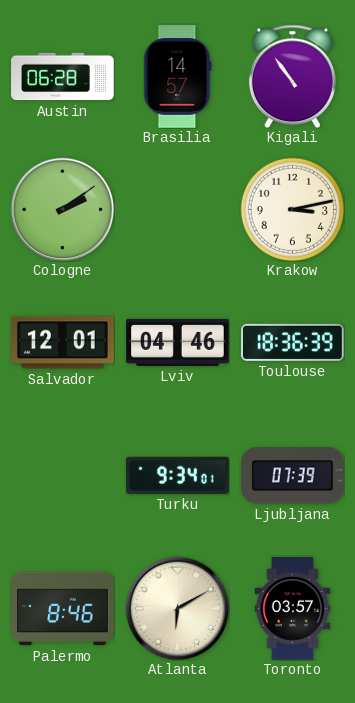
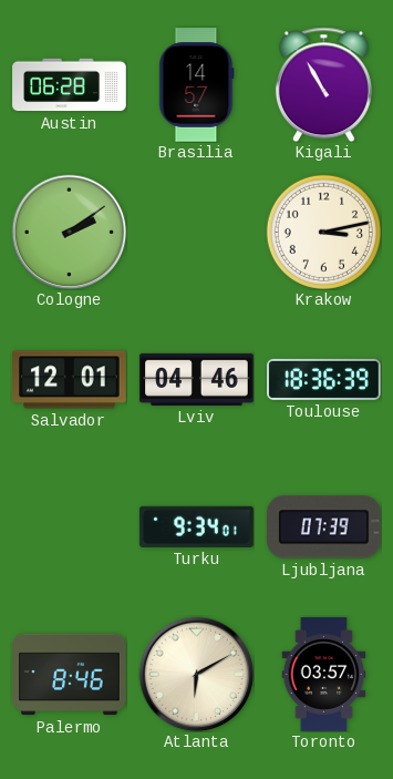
Kigali: 10:54 -> 10:55 (323, 84)
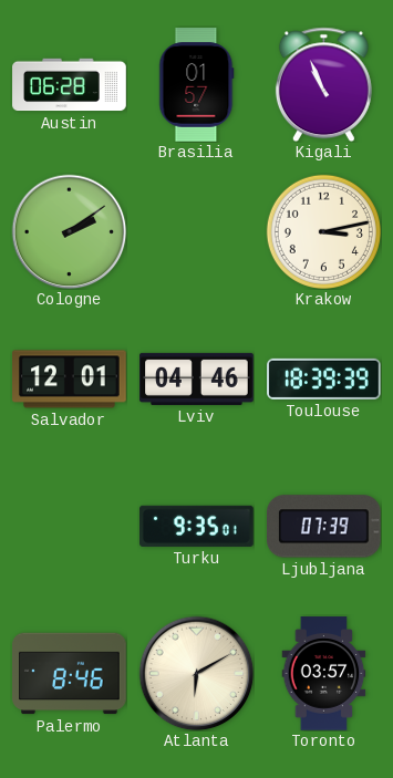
Brasilia: 14:57 -> 01:57 (197, 85)
Kigali: 10:55 -> 10:56 (323, 84)
Toulouse: 18:36 -> 18:39 (324, 378)
Turku: 9:34 -> 9:35 (197, 526)
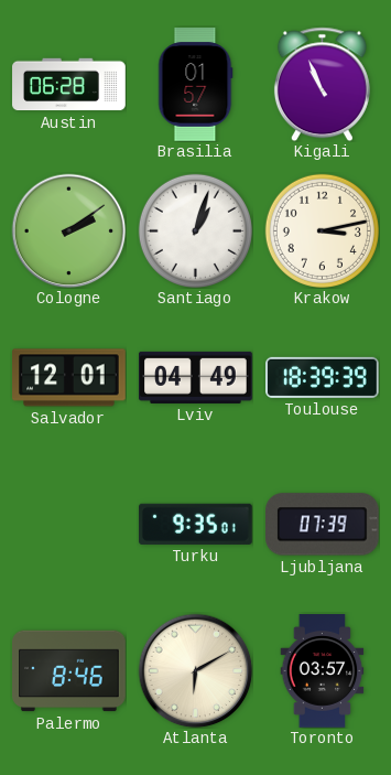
Santiago: none -> 1:03 (195, 230)
Lviv: 04:46 -> 04:49 (196, 377)
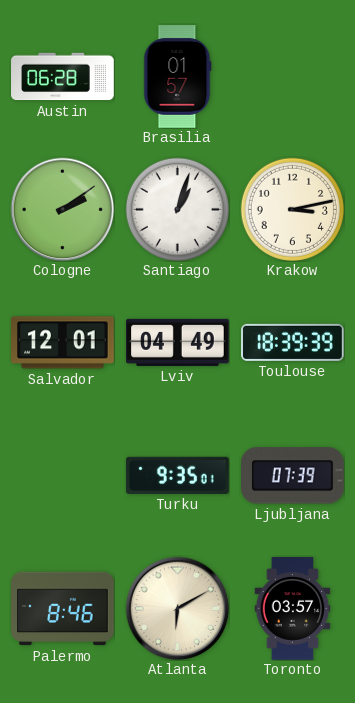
Kigali: 10:56 -> none (322, 84)
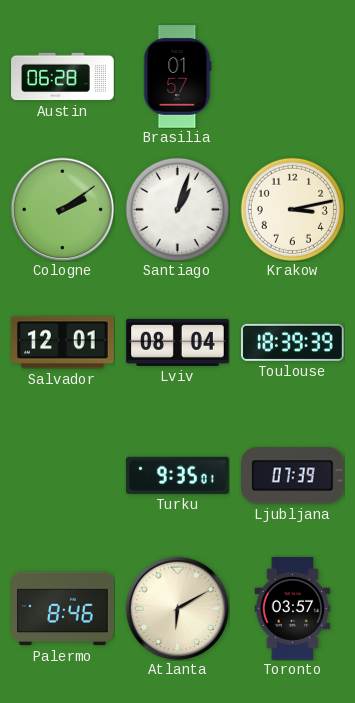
Lviv: 04:49 -> 08:04 (178, 342)
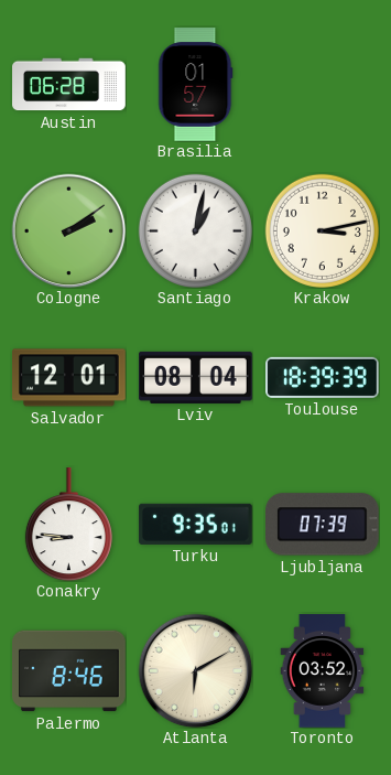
Santiago: 1:03 -> 1:02 (195, 230)
Conakry: none -> 8:46 (68, 525)
Toronto: 03:57 -> 03:52 (323, 671)
